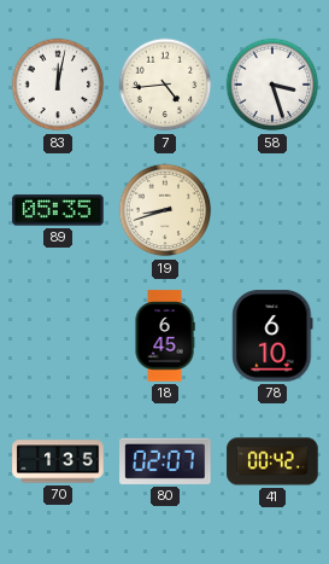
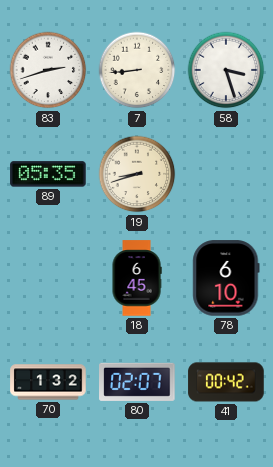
83: 12:02 -> 2:42 (48, 70)
7: 4:44 -> 8:44 (137, 70)
70: 1:35 -> 1:32 (48, 382)
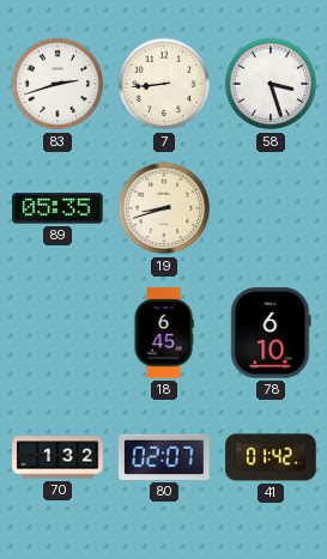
41: 00:42 -> 01:42 (271, 457)
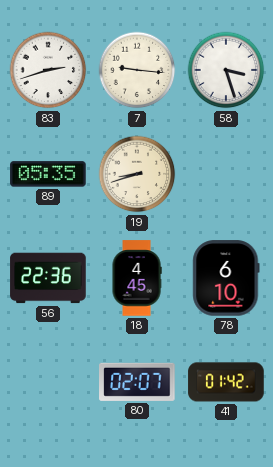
7: 8:44 -> 9:16 (137, 70)
56: none -> 22:36 (48, 278)
18: 6:45 -> 4:45 (137, 278)
70: 1:32 -> none (57, 457)
